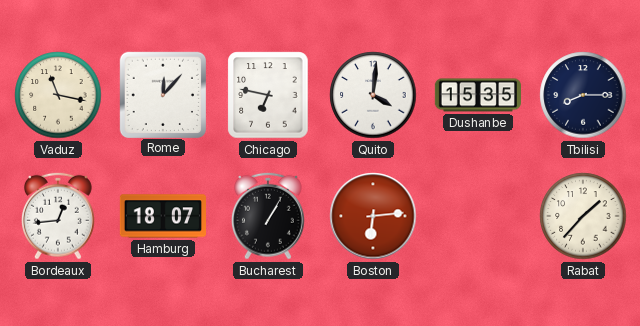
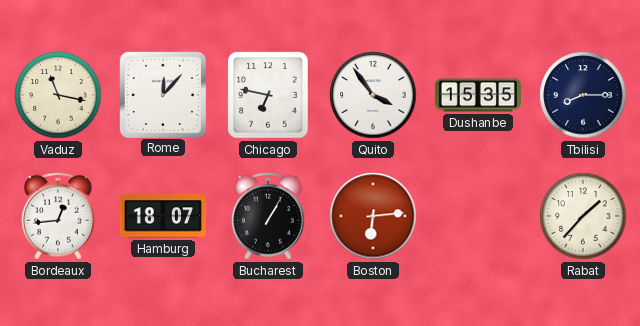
Quito: 4:01 -> 3:54 (373, 95)
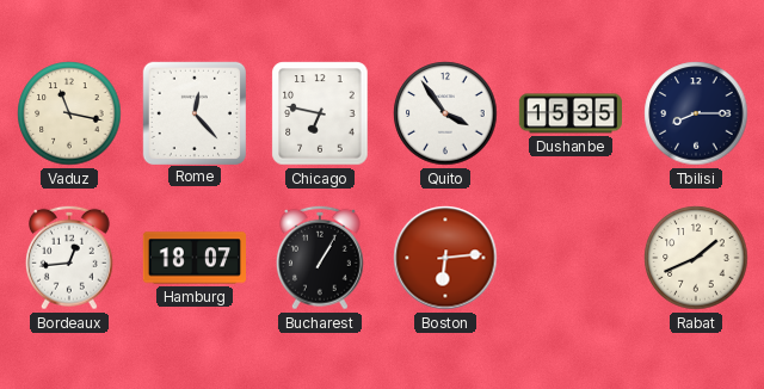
Rome: 12:07 -> 12:23 (193, 112)
Rabat: 1:37 -> 1:41 (696, 258)
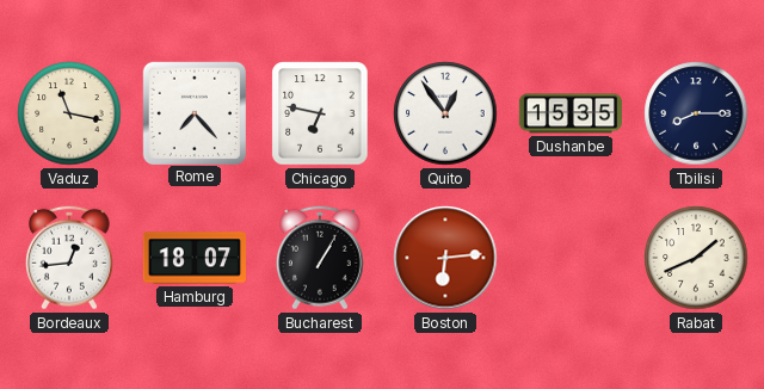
Rome: 12:23 -> 7:23 (193, 112)
Quito: 3:54 -> 12:54 (445, 113)
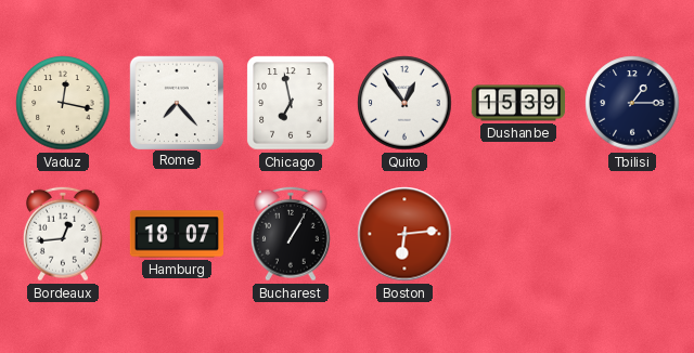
Vaduz: 11:17 -> 12:17 (63, 103)
Chicago: 6:47 -> 6:58 (291, 103)
Dushanbe: 15:35 -> 15:39 (517, 103)
Tbilisi: 8:15 -> 1:15 (632, 103)
Rabat: 1:41 -> none (696, 258)
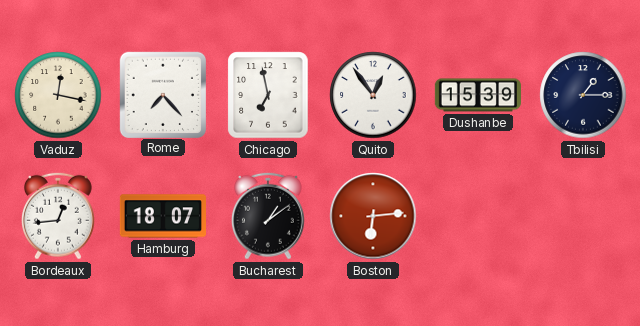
Bucharest: 1:05 -> 1:09 (268, 216)
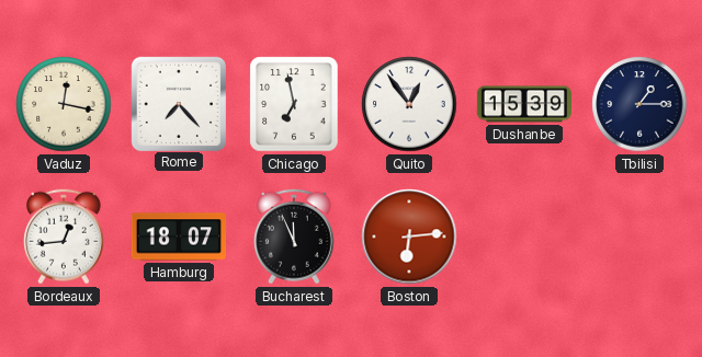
Bucharest: 1:09 -> 11:56 (294, 237)
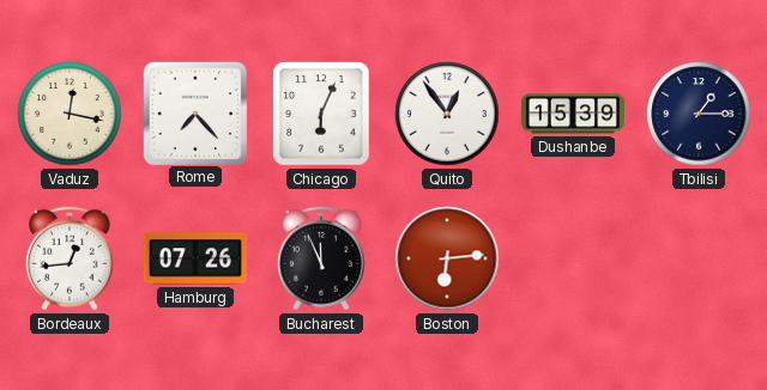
Chicago: 6:58 -> 6:04 (321, 114)
Hamburg: 18:07 -> 07:26 (194, 258)
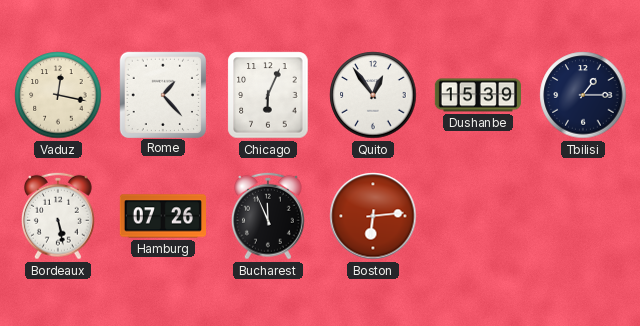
Rome: 7:23 -> 1:23 (162, 94)
Bordeaux: 12:44 -> 5:28 (58, 216)
